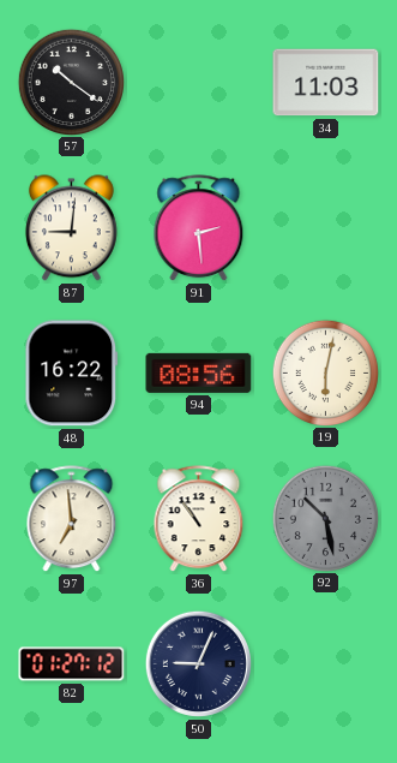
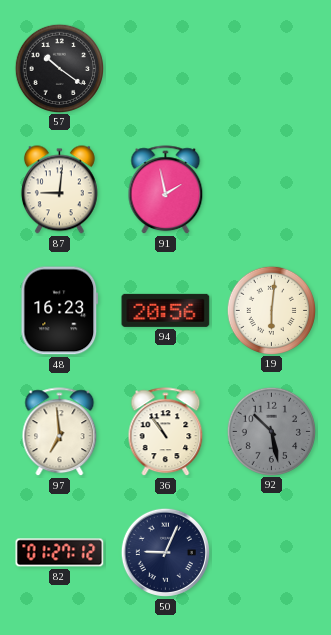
34: 11:03 -> none (326, 83)
91: 2:29 -> 1:58 (166, 190)
48: 16:22 -> 16:23 (60, 311)
94: 08:56 -> 20:56 (166, 310)
19: 6:02 -> 6:01 (271, 310)
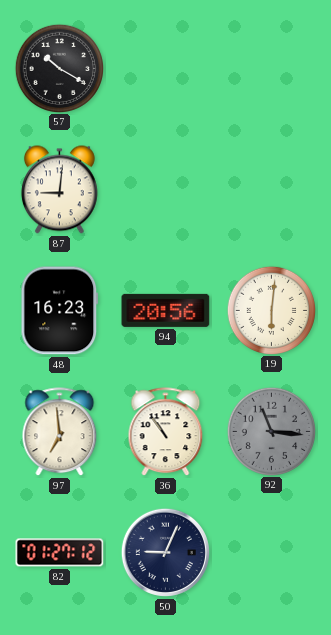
57: 10:21 -> 10:20 (59, 68)
91: 1:58 -> none (166, 190)
92: 10:28 -> 11:16 (271, 431)
